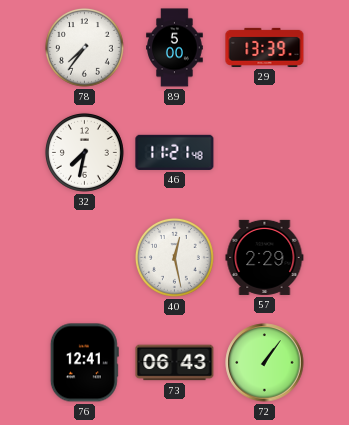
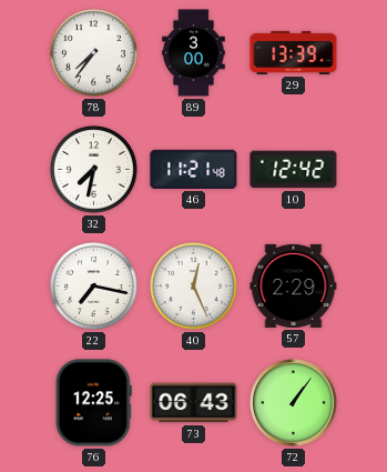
89: 5:00 -> 3:00 (194, 53)
10: none -> 12:42 (294, 170)
22: none -> 7:17 (93, 285)
40: 12:28 -> 12:26 (193, 285)
76: 12:41 -> 12:25 (93, 403)
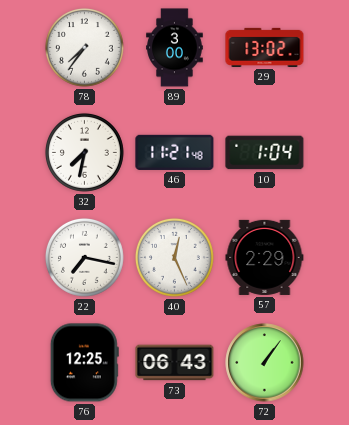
29: 13:39 -> 13:02 (265, 47)
10: 12:42 -> 1:04 (265, 153)
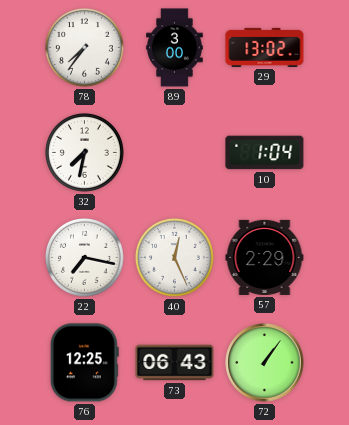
46: 11:21 -> none (175, 152)
